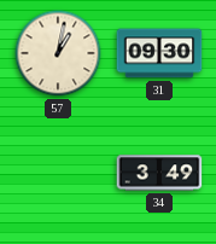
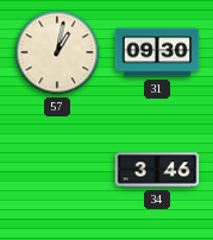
34: 3:49 -> 3:46 (157, 170)
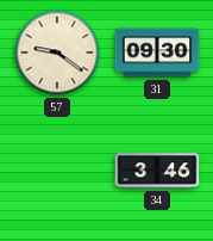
57: 1:02 -> 9:21 (57, 52)
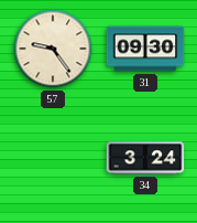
57: 9:21 -> 9:24 (53, 49)
34: 3:46 -> 3:24 (145, 158)
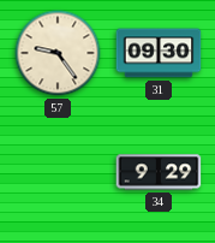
34: 3:24 -> 9:29 (159, 172)
